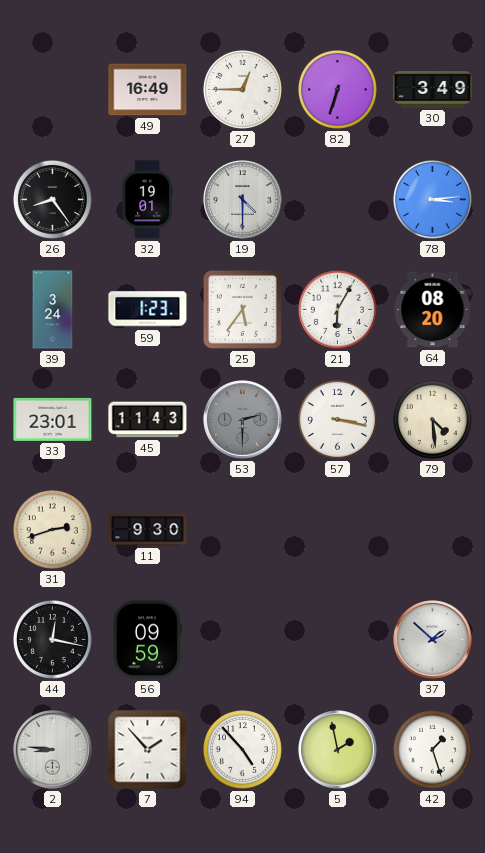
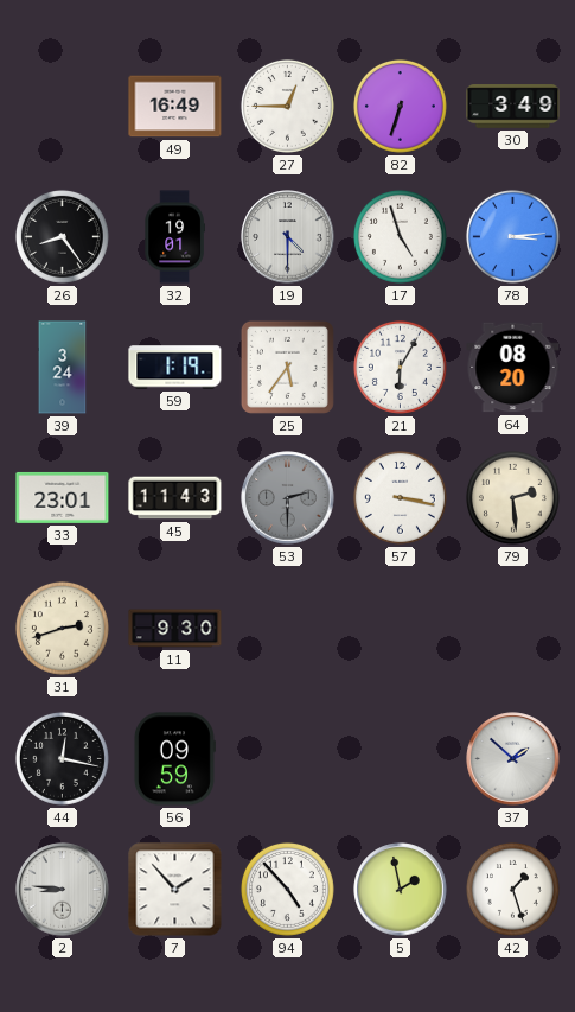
17: none -> 4:57 (400, 236)
59: 1:23 -> 1:19 (175, 368)
79: 4:29 -> 2:29 (512, 497)
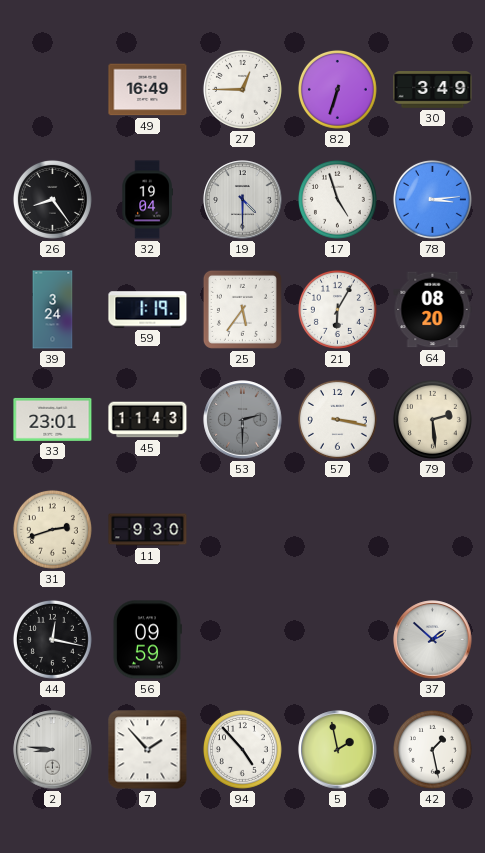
32: 19:01 -> 19:04 (147, 200)
42: 1:27 -> 1:28 (432, 749)
